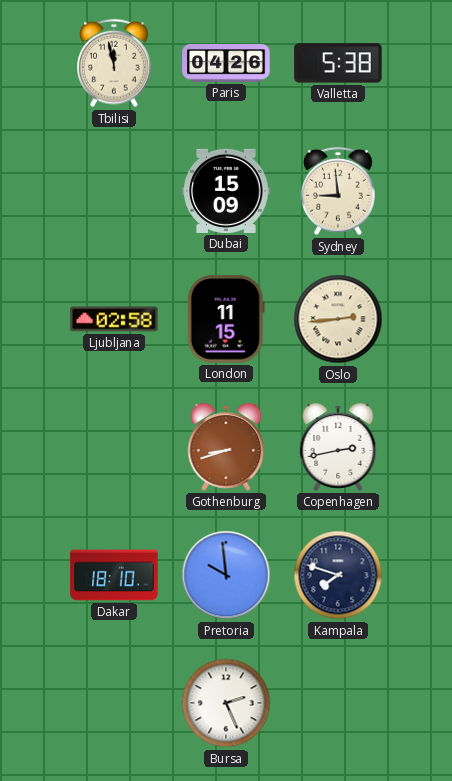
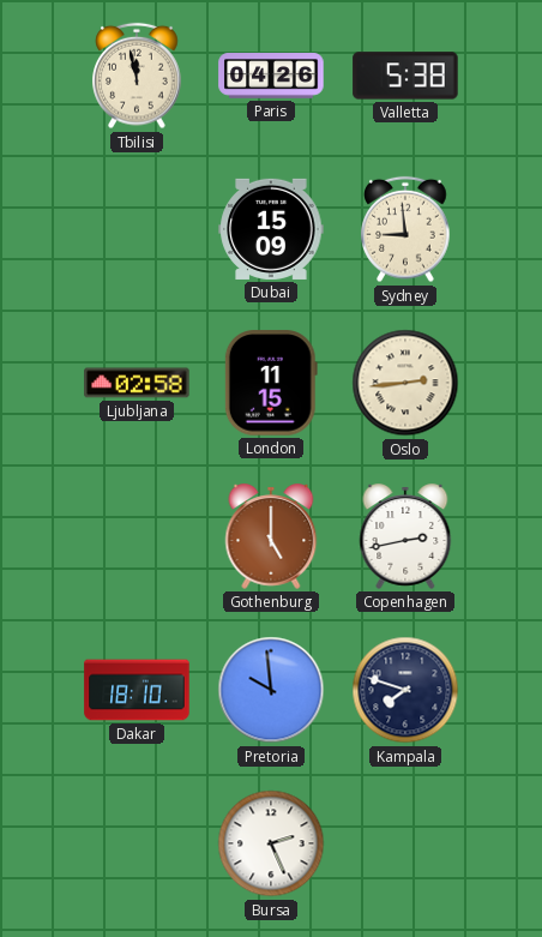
Gothenburg: 8:42 -> 5:00 (271, 536)
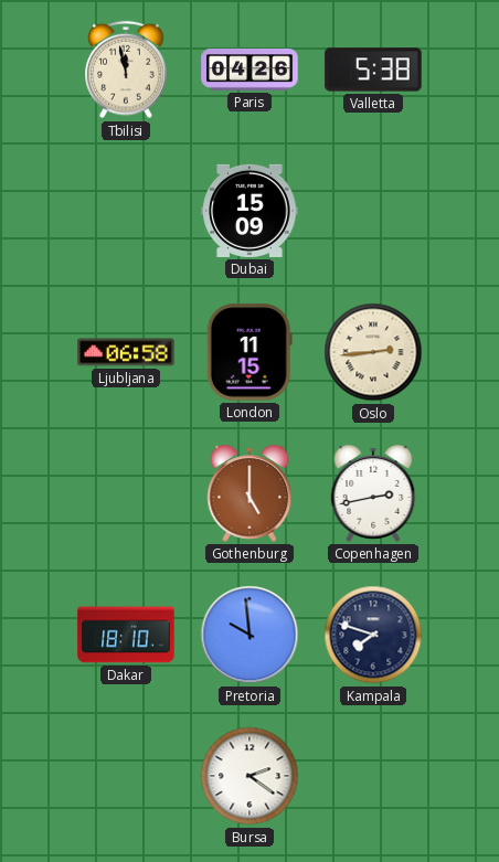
Sydney: 8:59 -> none (405, 229)
Ljubljana: 02:58 -> 06:58 (126, 352)
Bursa: 2:26 -> 2:21 (250, 776)
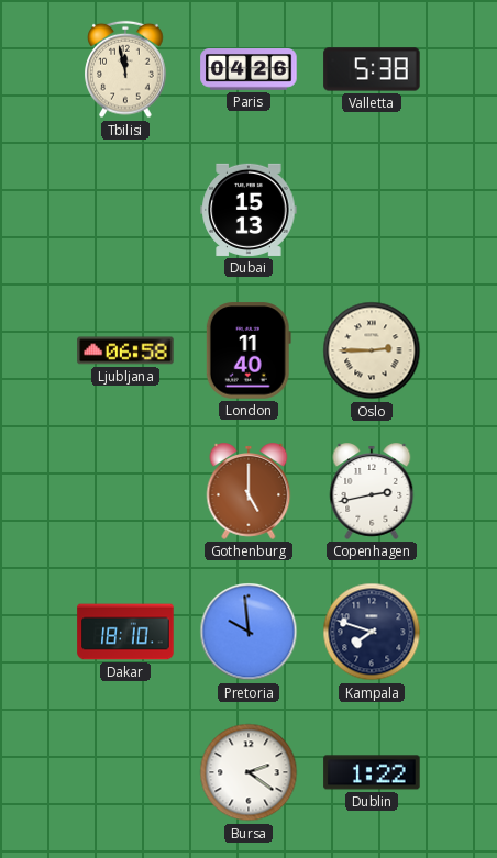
Dubai: 15:09 -> 15:13 (248, 210)
London: 11:15 -> 11:40 (248, 350)
Oslo: 2:44 -> 2:45 (372, 350)
Dublin: none -> 1:22 (372, 772)
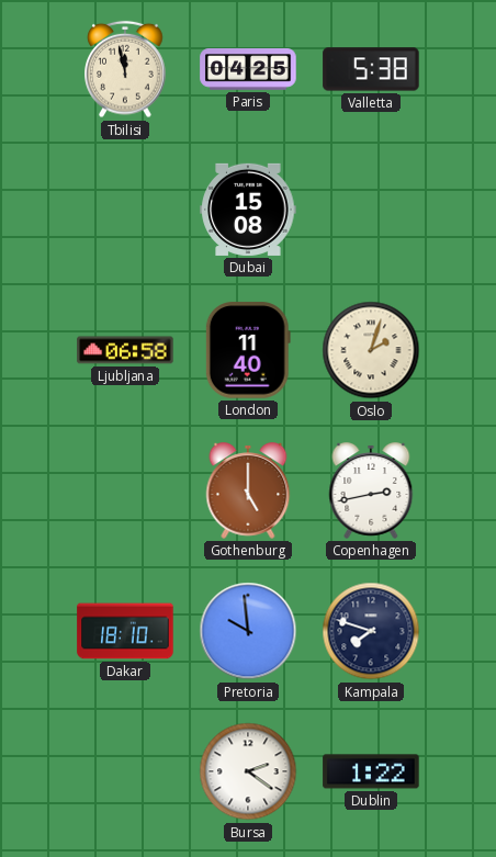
Paris: 04:26 -> 04:25 (248, 69)
Dubai: 15:13 -> 15:08 (248, 210)
Oslo: 2:45 -> 2:03 (371, 350)
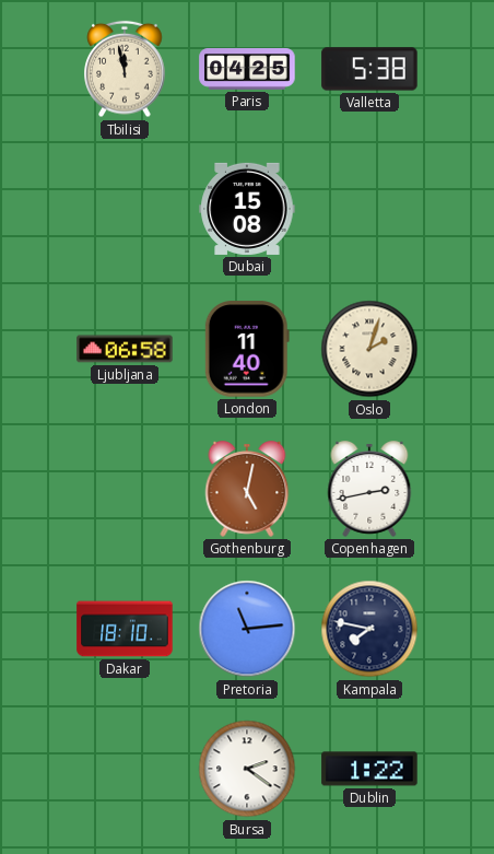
Gothenburg: 5:00 -> 5:02 (247, 489)
Pretoria: 9:59 -> 11:14 (247, 629)
Kampala: 7:48 -> 7:47 (369, 629)
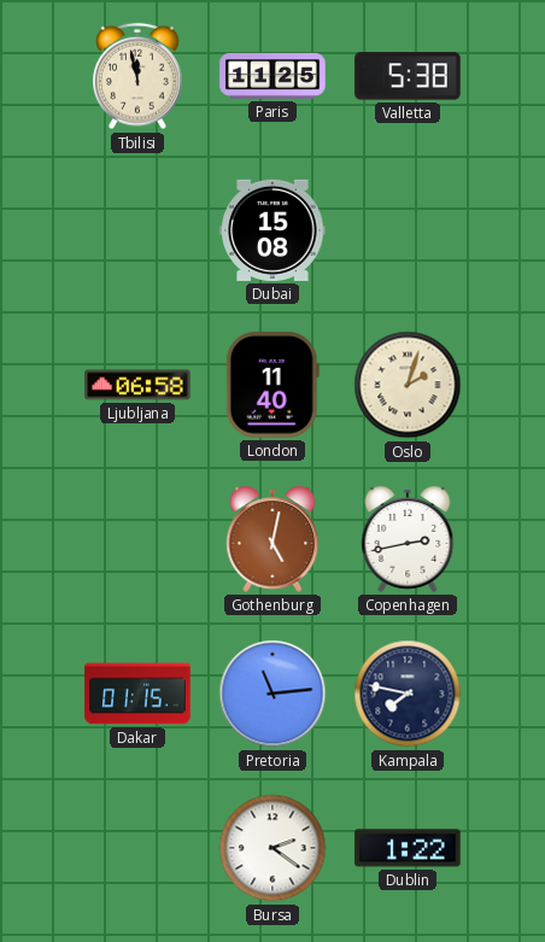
Paris: 04:25 -> 11:25 (272, 76)
Dakar: 18:10 -> 01:15 (137, 694)
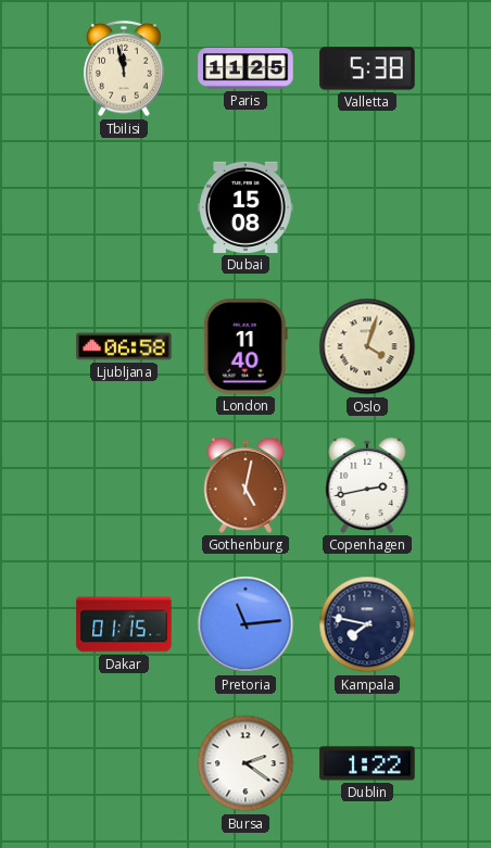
Oslo: 2:03 -> 4:03 (367, 346)
